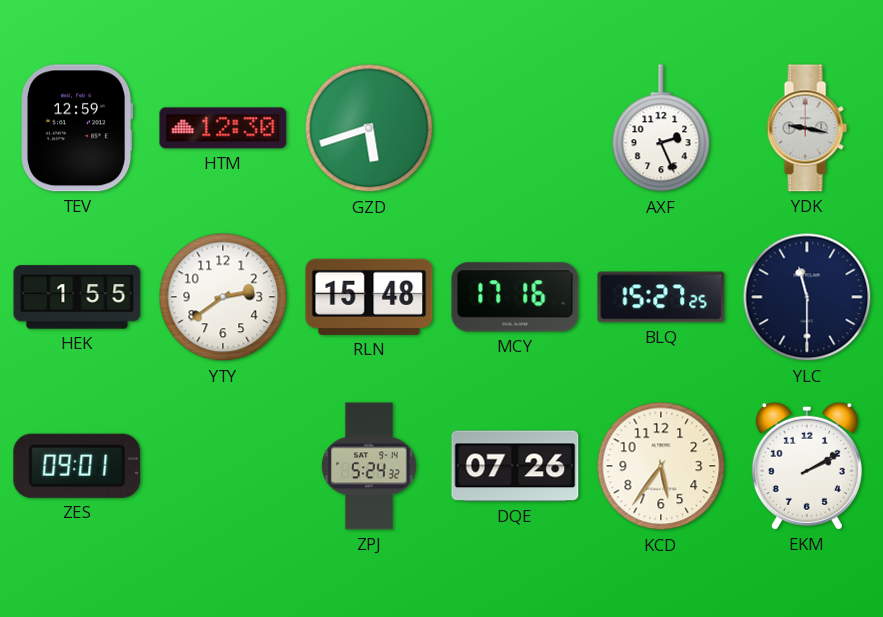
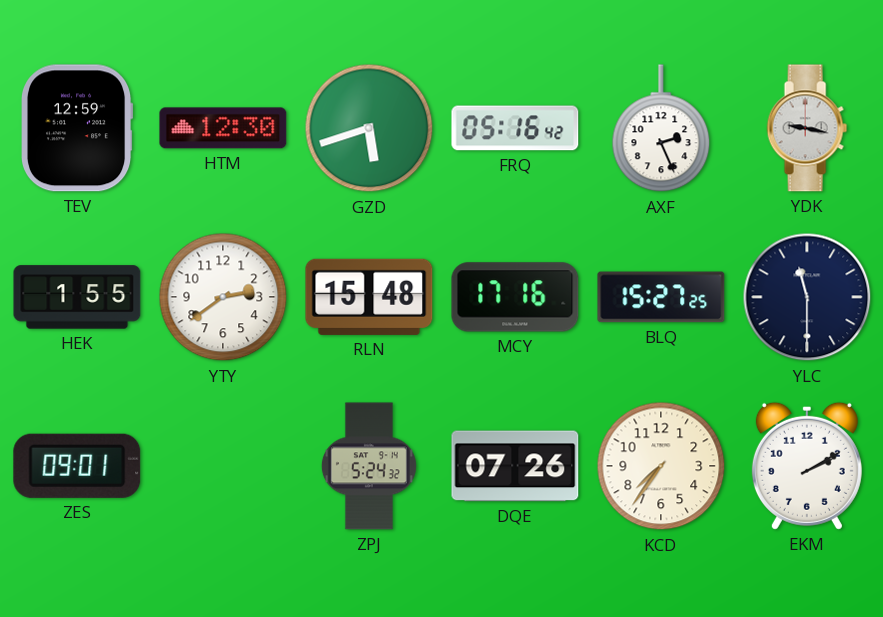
FRQ: none -> 05:16 (515, 128)
KCD: 5:36 -> 7:36 (661, 466)
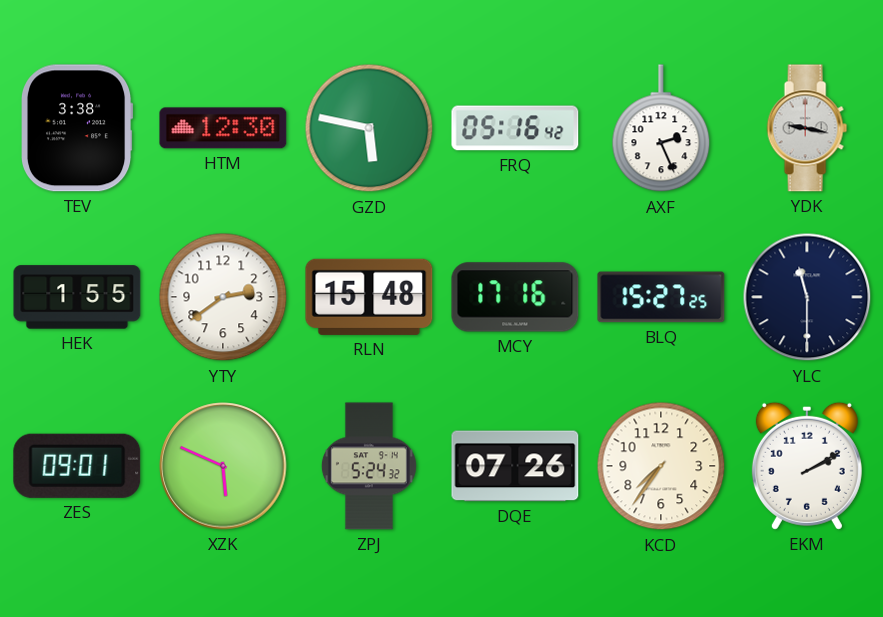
TEV: 12:59 -> 3:38 (78, 128)
GZD: 5:42 -> 5:47 (369, 128)
XZK: none -> 5:49 (223, 466)
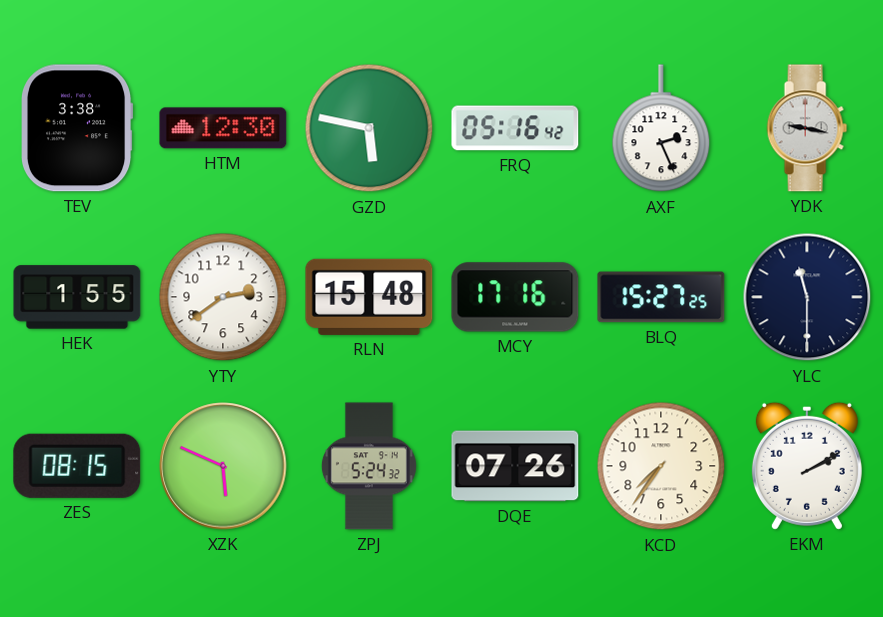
ZES: 09:01 -> 08:15 (77, 466)
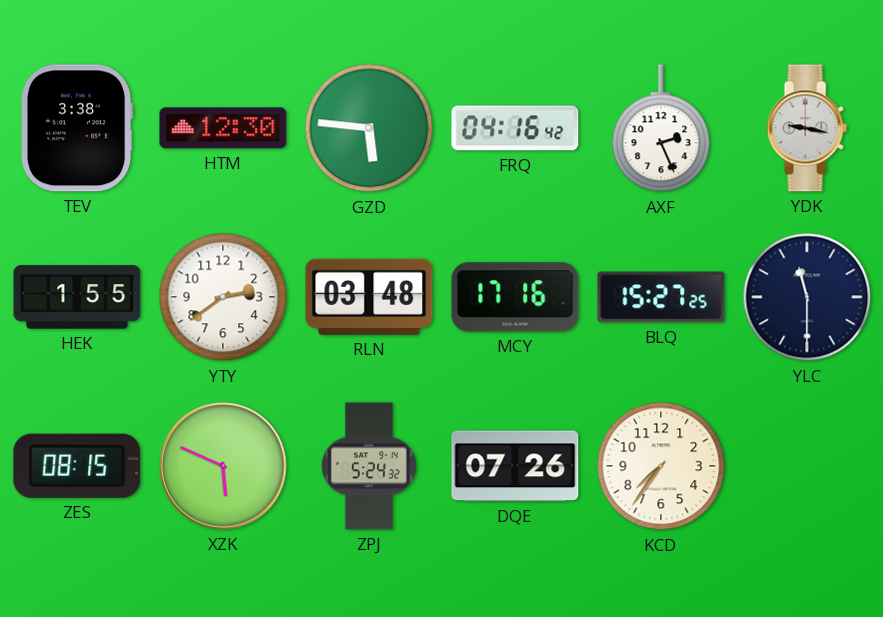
GZD: 5:47 -> 5:46 (369, 128)
FRQ: 05:16 -> 04:16 (515, 128)
RLN: 15:48 -> 03:48 (369, 297)
EKM: 2:10 -> none (807, 466)
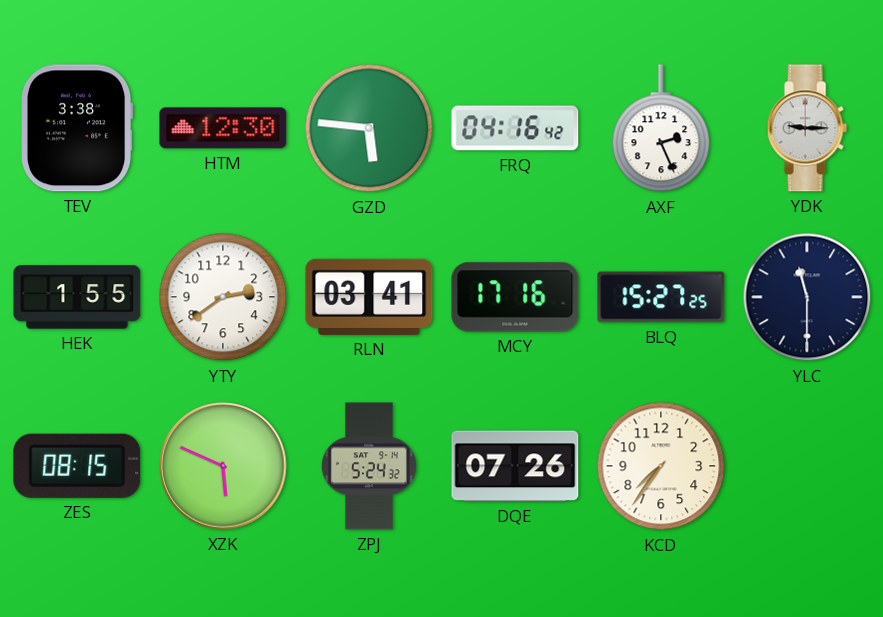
YDK: 9:17 -> 9:15 (807, 128)
RLN: 03:48 -> 03:41 (369, 297)
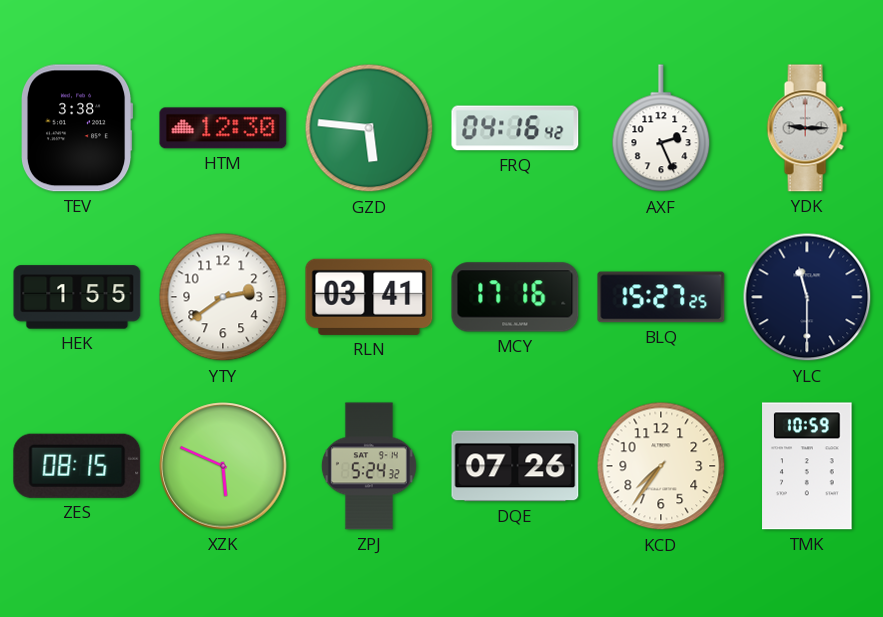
TMK: none -> 10:59 (807, 466)
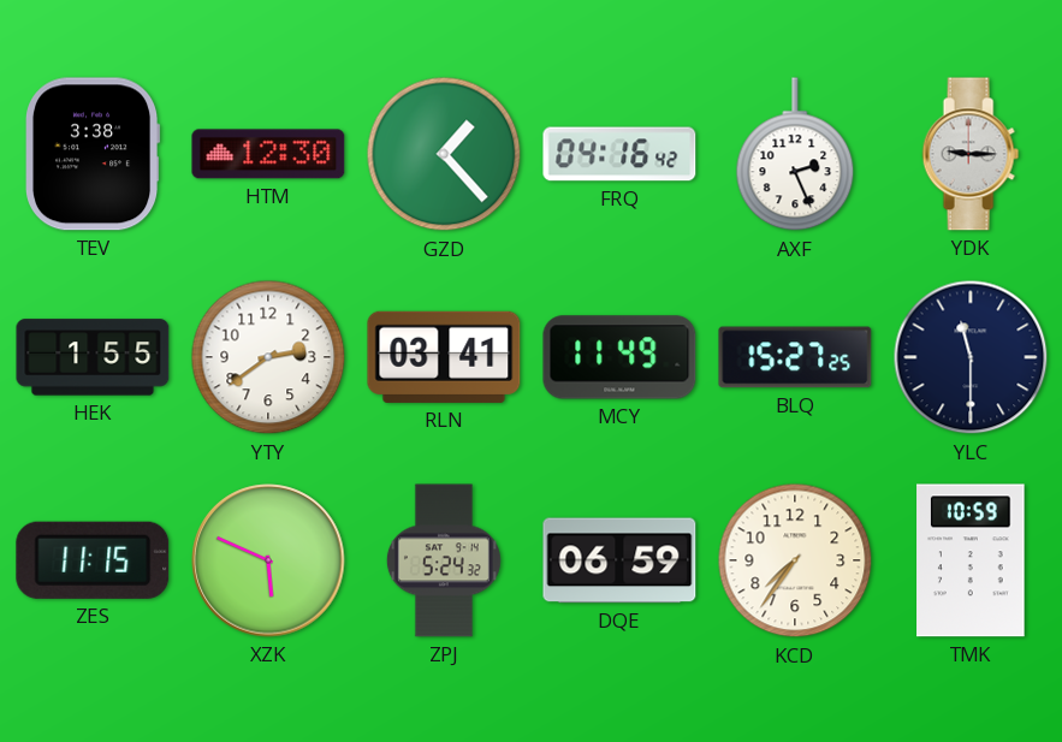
GZD: 5:46 -> 1:23 (444, 154)
MCY: 17:16 -> 11:49 (619, 357)
ZES: 08:15 -> 11:15 (93, 560)
DQE: 07:26 -> 06:59 (619, 560)
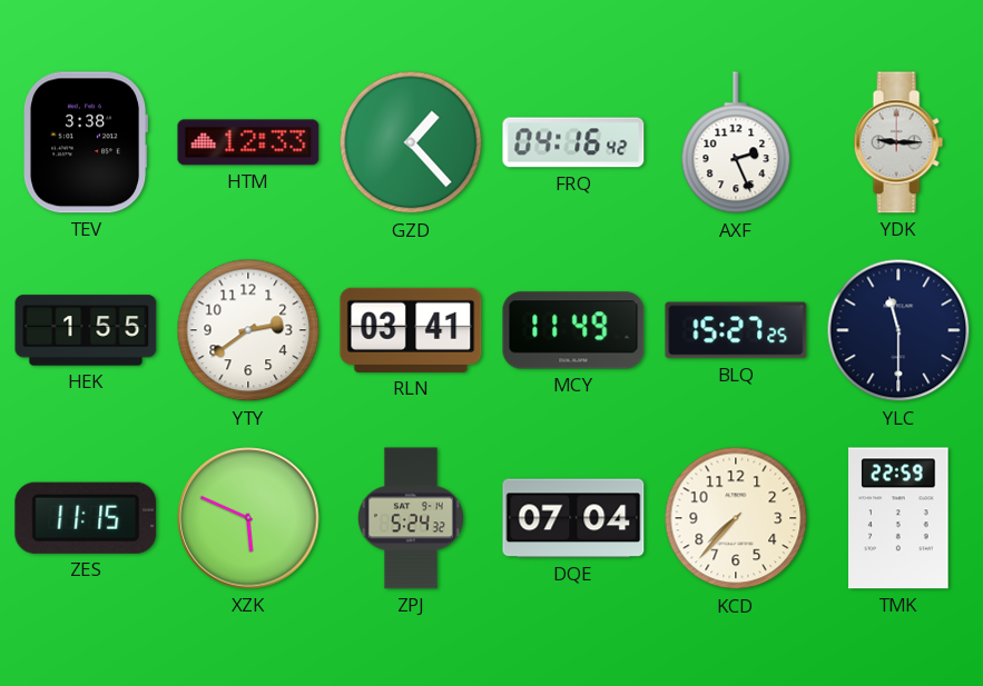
HTM: 12:30 -> 12:33 (248, 142)
DQE: 06:59 -> 07:04 (573, 518)
KCD: 7:36 -> 7:37 (736, 518)
TMK: 10:59 -> 22:59 (898, 518)
